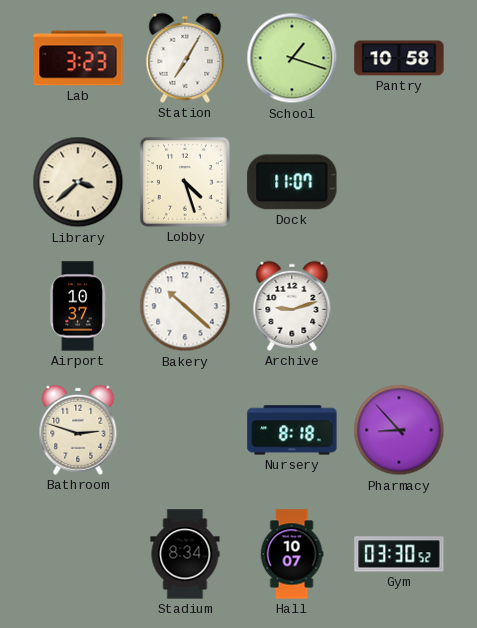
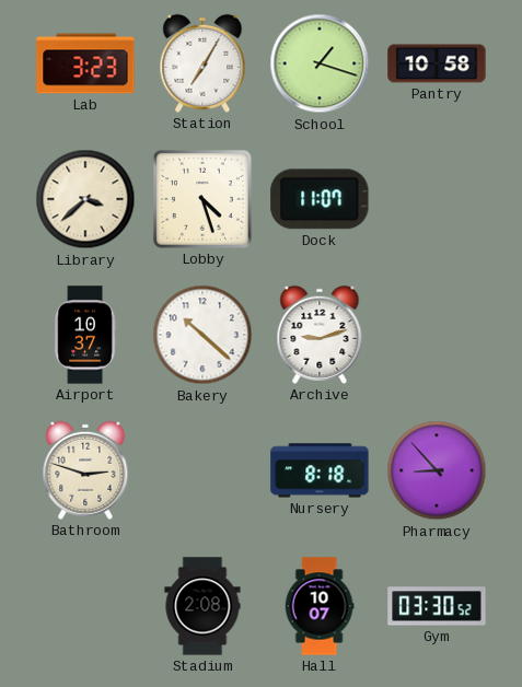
Stadium: 8:34 -> 2:08 (202, 606)
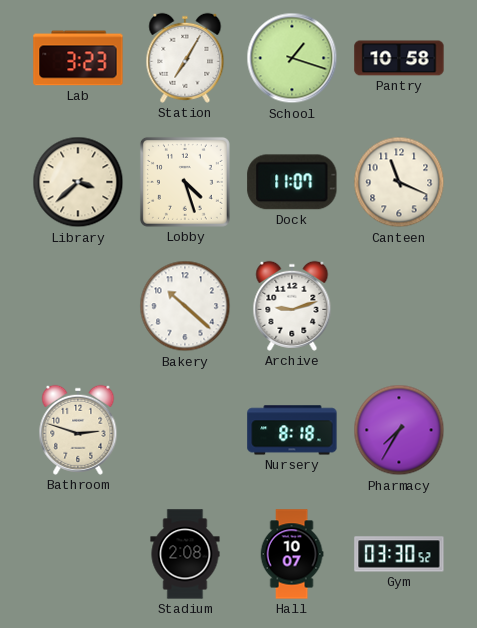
Canteen: none -> 11:19 (399, 182)
Airport: 10:37 -> none (85, 335)
Pharmacy: 8:53 -> 7:35 (399, 430)
